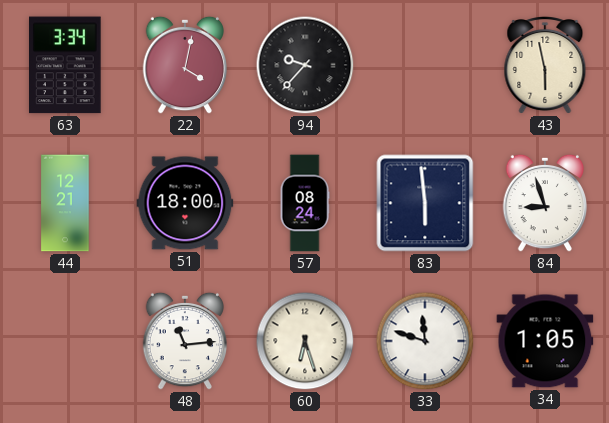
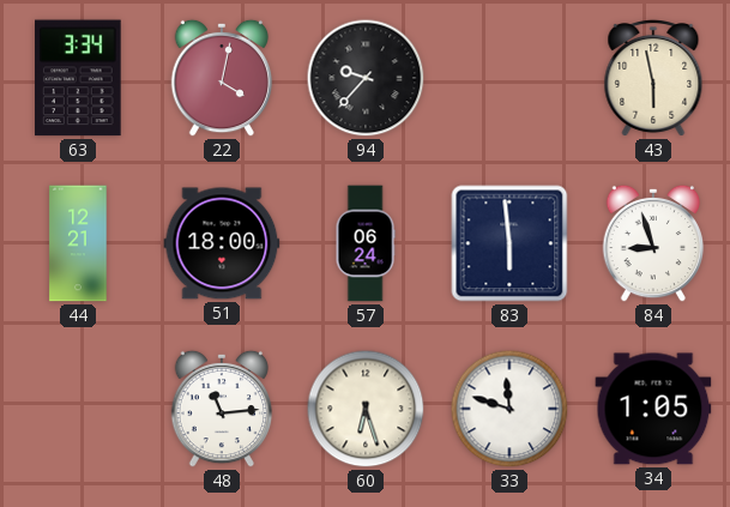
57: 08:24 -> 06:24 (366, 243)
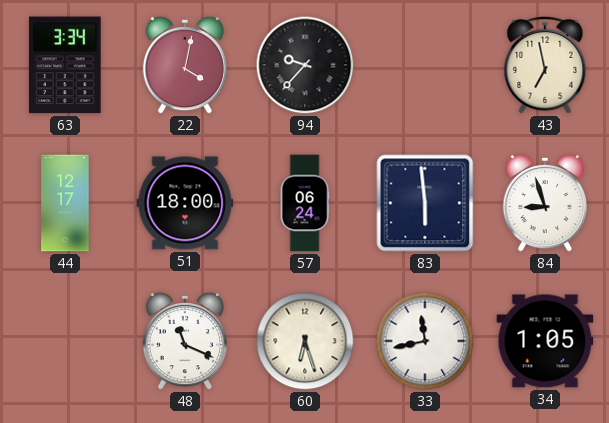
43: 5:58 -> 6:58 (545, 66)
44: 12:21 -> 12:17 (65, 203)
48: 11:14 -> 11:19 (185, 341)
33: 11:48 -> 11:43 (425, 341)
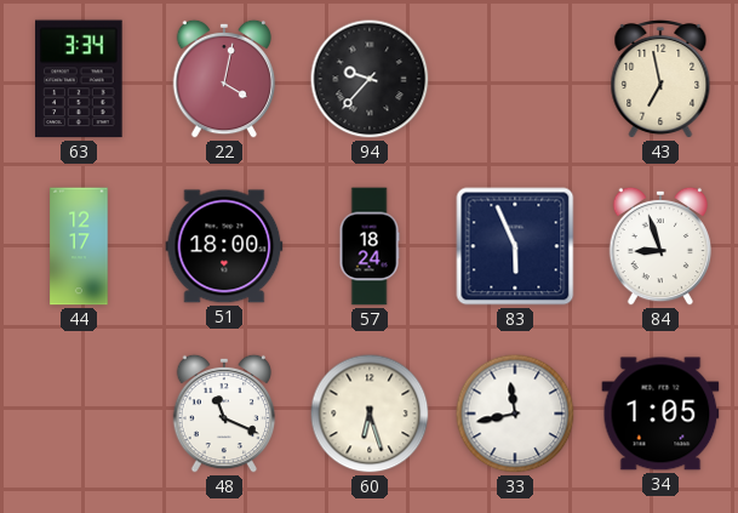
57: 06:24 -> 18:24 (370, 246)
83: 5:59 -> 5:56 (515, 246)
